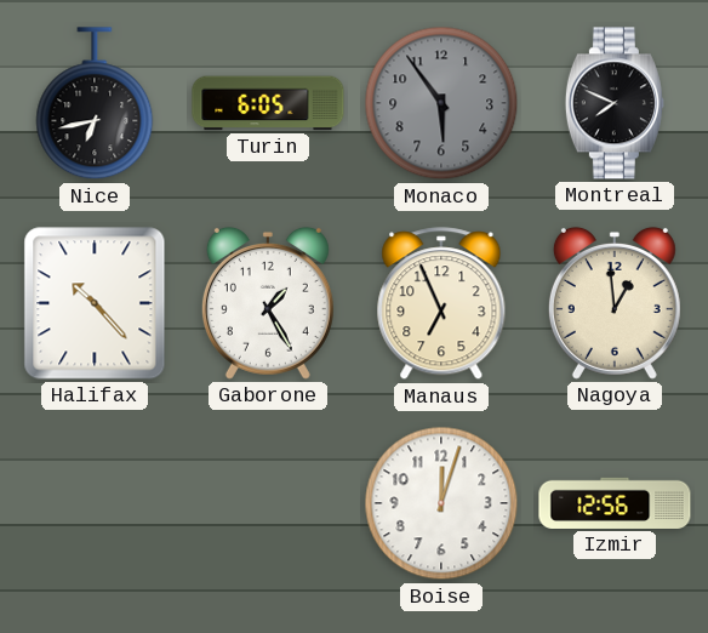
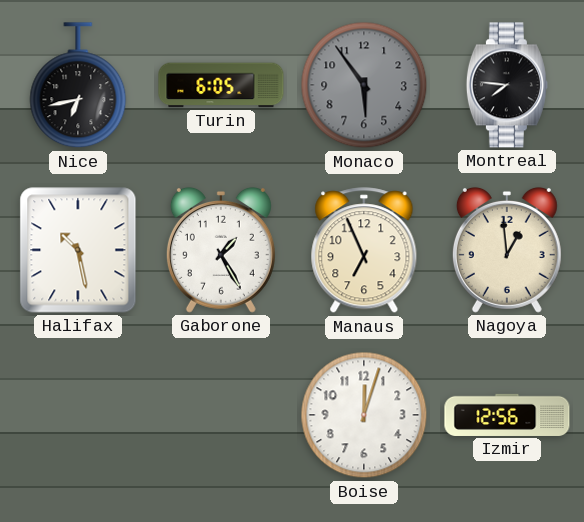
Montreal: 7:49 -> 7:46 (507, 85)
Halifax: 10:23 -> 10:28 (78, 250)
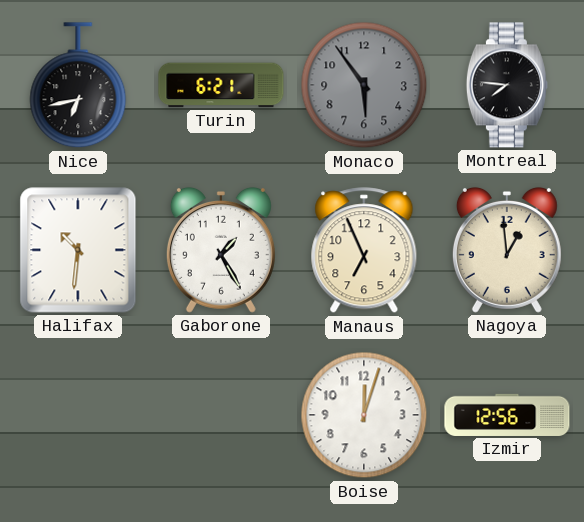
Turin: 6:05 -> 6:21 (221, 85)
Halifax: 10:28 -> 10:31 (78, 250)
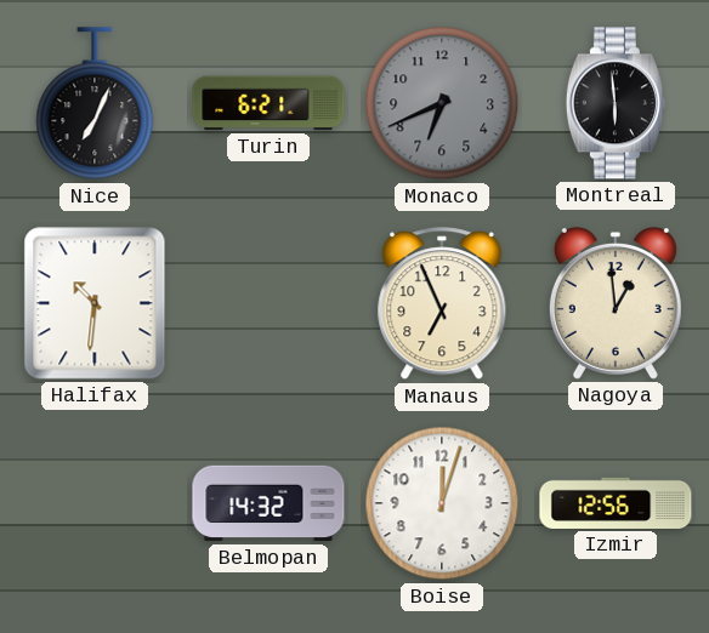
Nice: 6:43 -> 7:04 (95, 104)
Monaco: 5:54 -> 6:41 (442, 103)
Montreal: 7:46 -> 5:59 (616, 103)
Gaborone: 1:25 -> none (221, 250)
Belmopan: none -> 14:32 (268, 503)
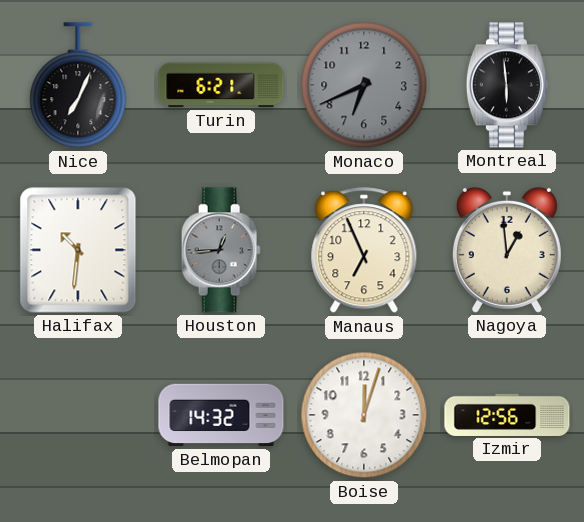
Houston: none -> 12:44 (221, 250)
